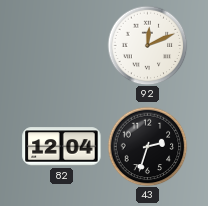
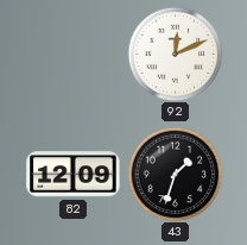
82: 12:04 -> 12:09 (74, 175)
43: 2:33 -> 1:33 (175, 174)
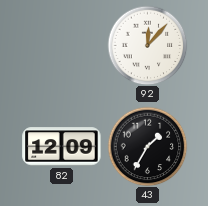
92: 12:11 -> 12:07 (147, 45)
43: 1:33 -> 1:35 (147, 146)
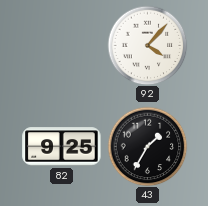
92: 12:07 -> 4:07 (147, 45)
82: 12:09 -> 9:25 (62, 147)
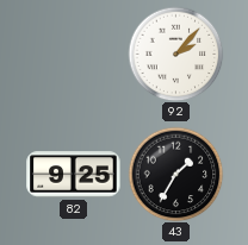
92: 4:07 -> 2:07 (175, 54)
